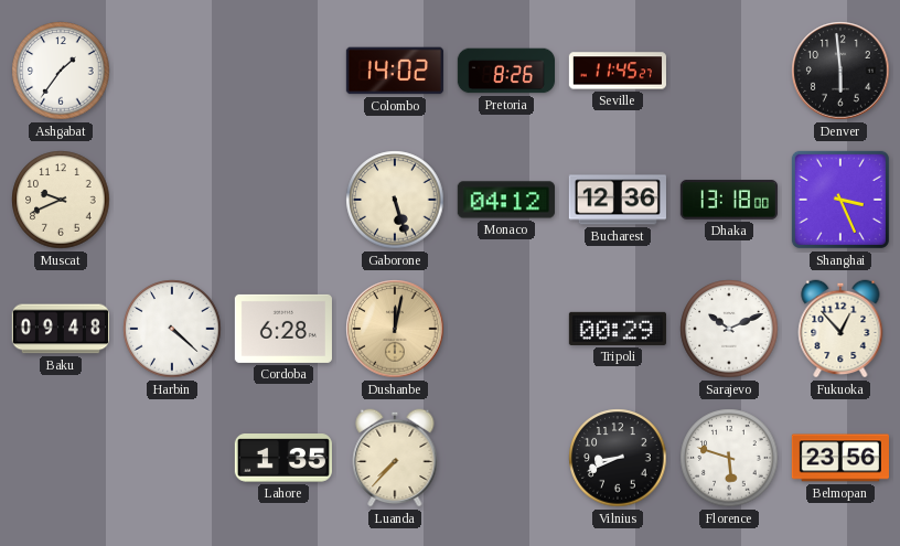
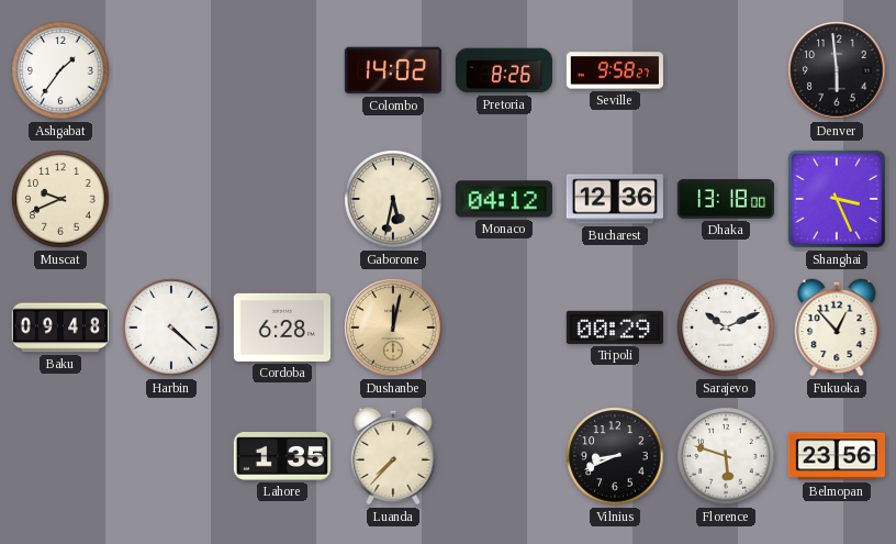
Seville: 11:45 -> 9:58 (615, 70)
Gaborone: 5:27 -> 5:32 (393, 199)
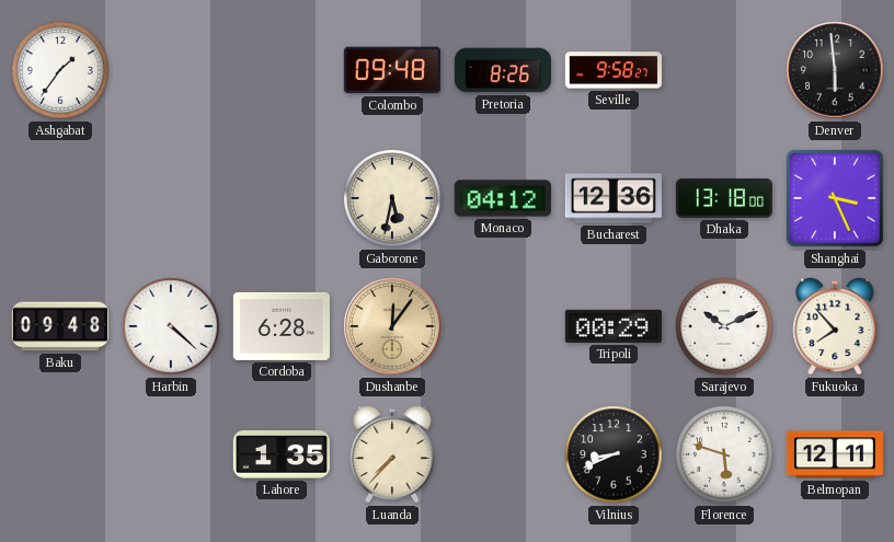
Colombo: 14:02 -> 09:48 (392, 70)
Muscat: 9:41 -> none (60, 199)
Dushanbe: 12:02 -> 12:06 (392, 326)
Fukuoka: 12:53 -> 7:53 (835, 326)
Belmopan: 23:56 -> 12:11 (835, 454)
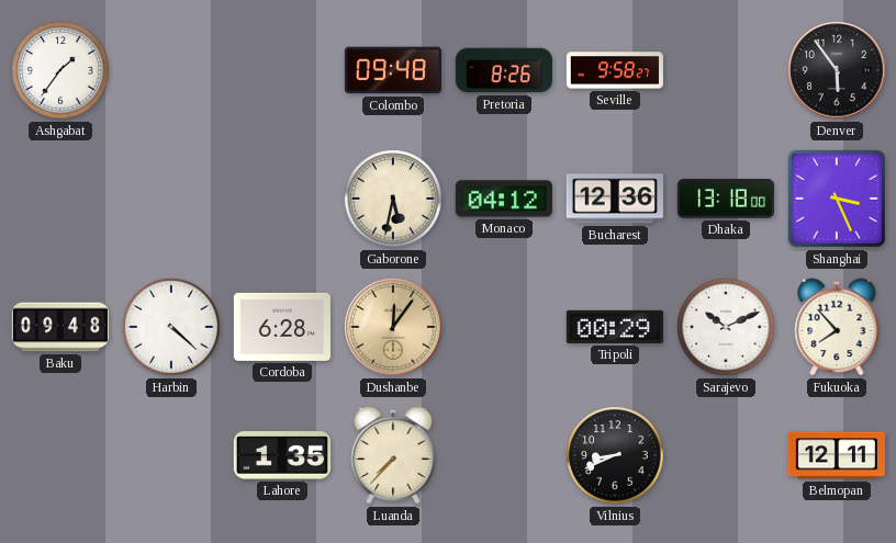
Denver: 5:59 -> 5:54 (837, 70)
Florence: 5:48 -> none (724, 454)
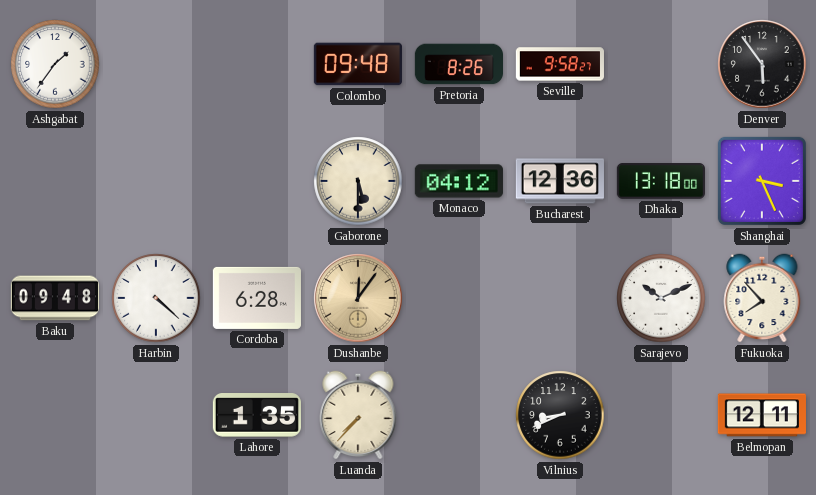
Gaborone: 5:32 -> 5:30 (358, 181)
Tripoli: 00:29 -> none (615, 327)
